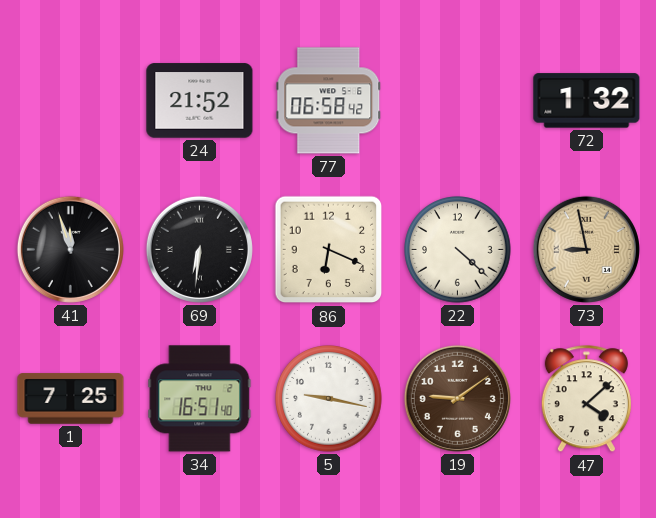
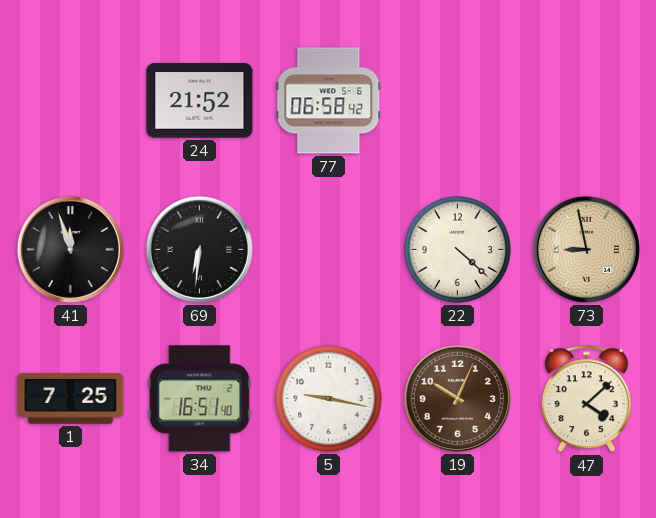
72: 1:32 -> none (587, 101)
86: 6:19 -> none (329, 250)
19: 9:09 -> 10:04 (457, 398)
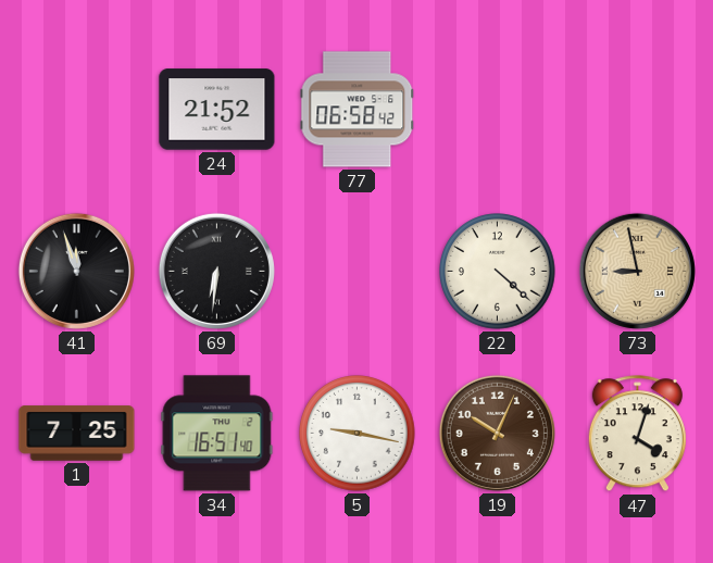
47: 4:08 -> 4:03 (637, 434)
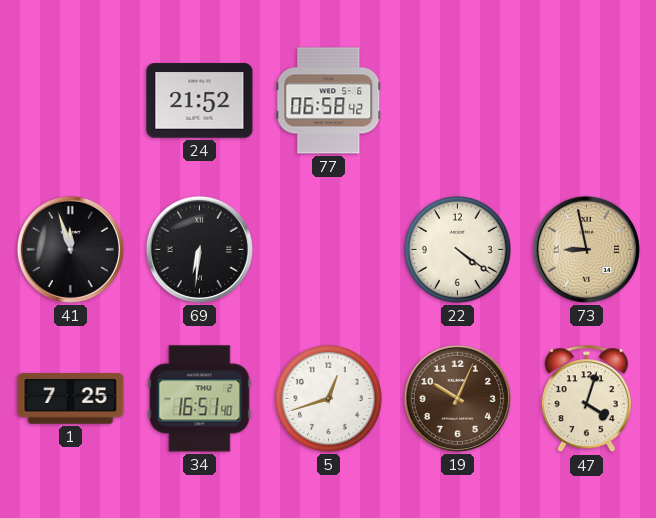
22: 4:22 -> 4:21 (458, 250)
5: 9:17 -> 12:42 (329, 399)
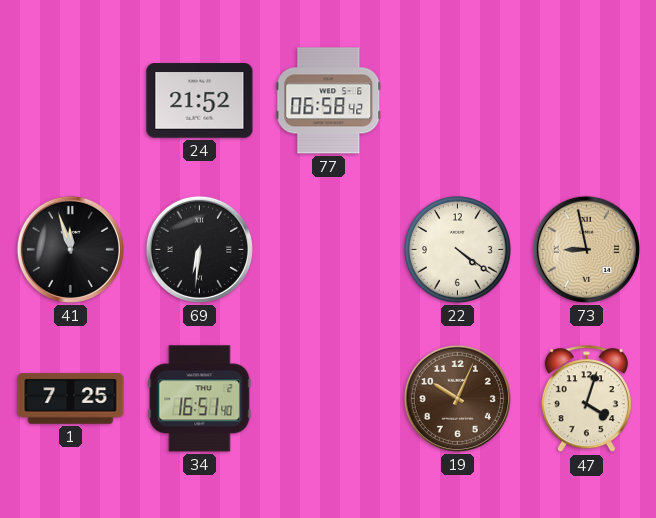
5: 12:42 -> none (329, 399)
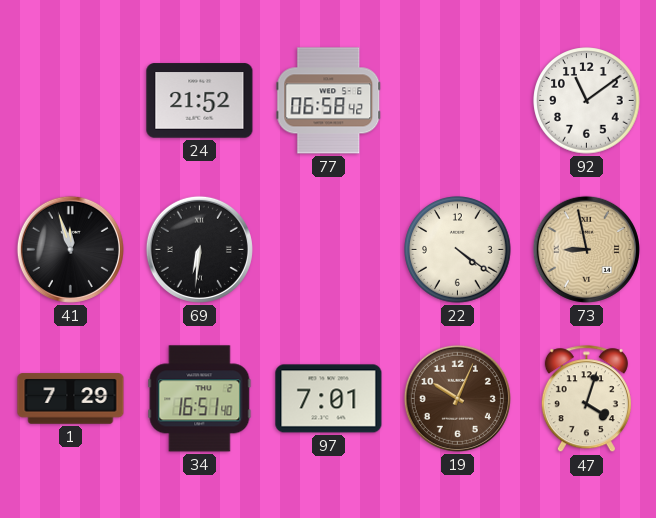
92: none -> 11:09 (587, 101)
1: 7:25 -> 7:29 (71, 399)
97: none -> 7:01 (329, 399)
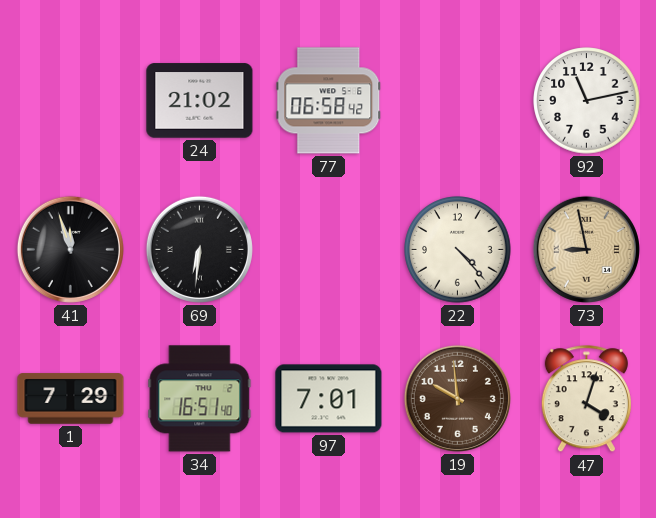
24: 21:52 -> 21:02 (200, 101)
92: 11:09 -> 11:13 (587, 101)
22: 4:21 -> 4:23 (458, 250)
19: 10:04 -> 9:59 (457, 398)
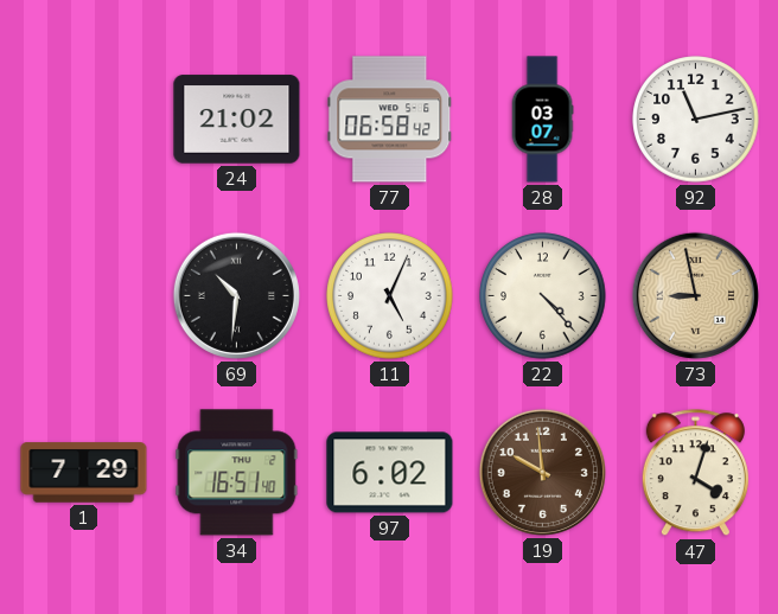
28: none -> 03:07 (542, 120)
41: 11:57 -> none (70, 249)
69: 6:31 -> 10:31 (236, 295)
11: none -> 5:04 (390, 296)
97: 7:01 -> 6:02 (390, 473)
